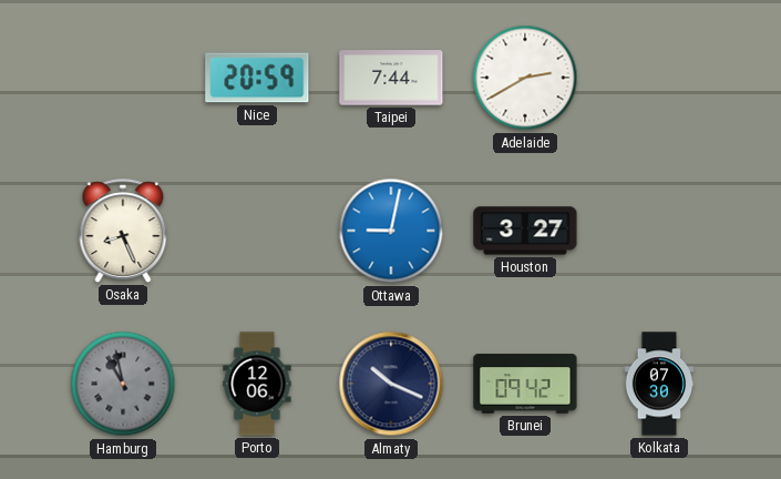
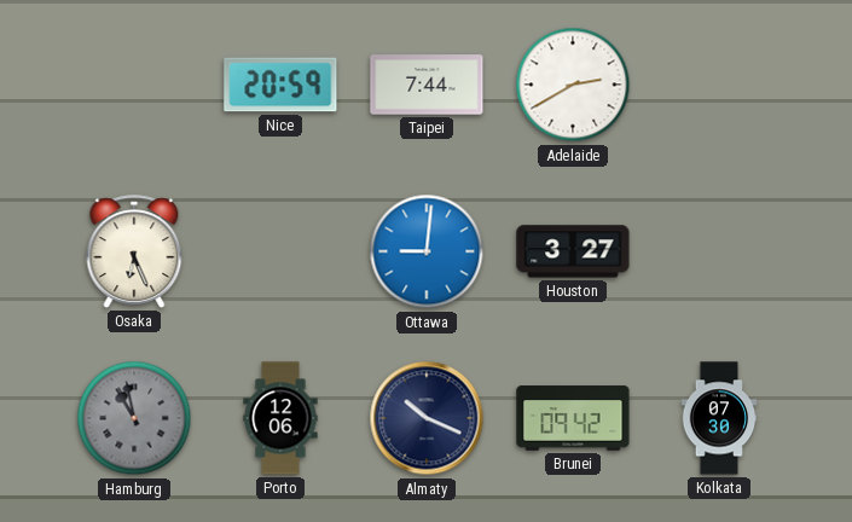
Osaka: 8:26 -> 6:26 (134, 251)
Ottawa: 9:02 -> 9:01 (427, 251)
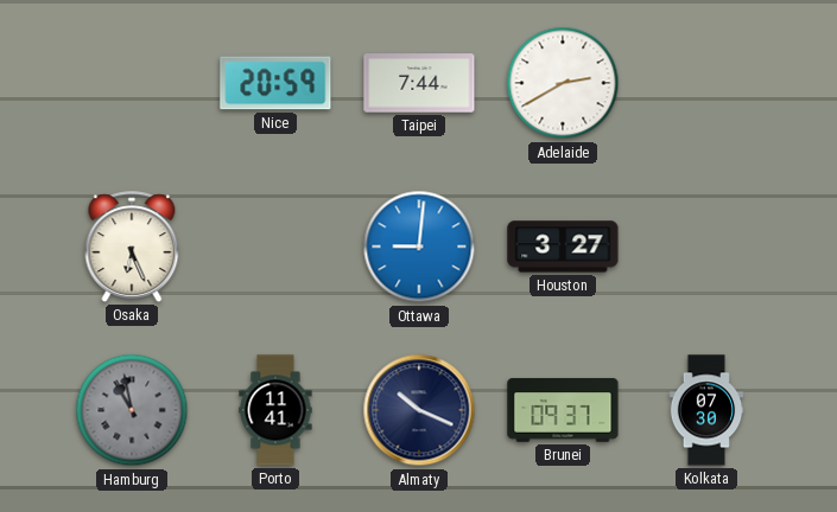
Porto: 12:06 -> 11:41 (275, 410)
Brunei: 09:42 -> 09:37 (563, 410)
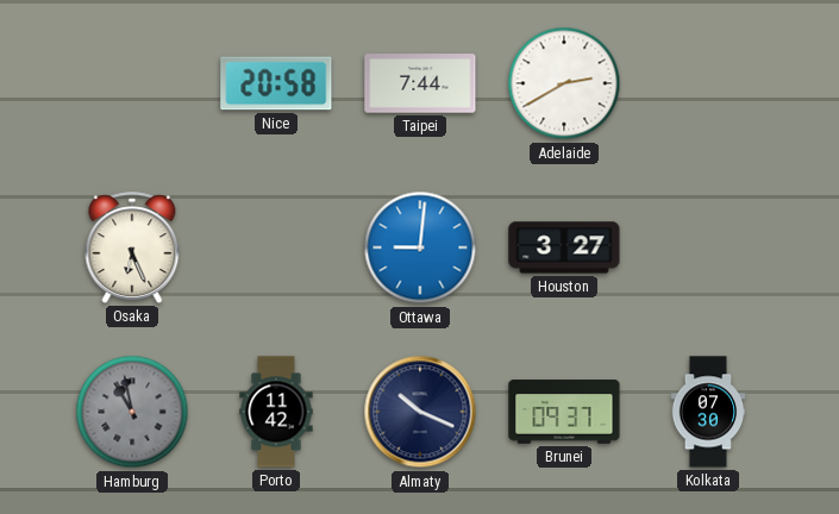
Nice: 20:59 -> 20:58 (276, 83)
Porto: 11:41 -> 11:42 (276, 412)
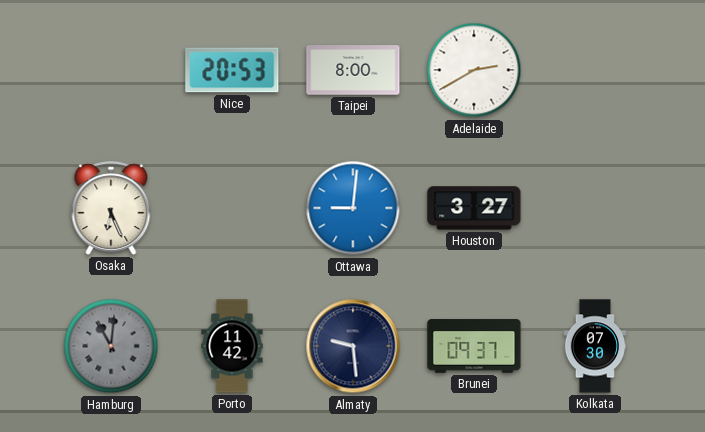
Nice: 20:58 -> 20:53 (232, 70)
Taipei: 7:44 -> 8:00 (353, 70)
Hamburg: 10:58 -> 11:01 (111, 346)
Almaty: 10:19 -> 9:29 (353, 346)
